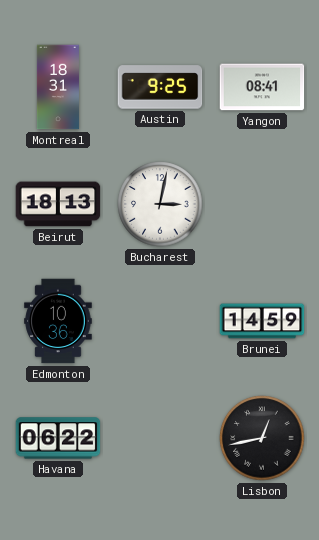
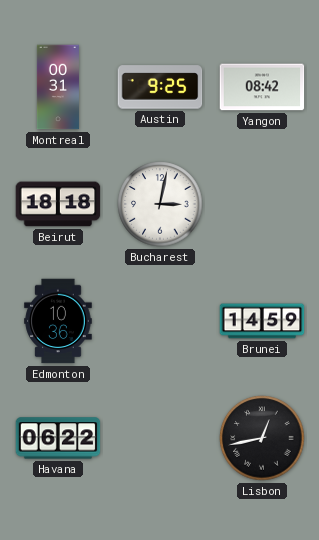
Montreal: 18:31 -> 00:31 (58, 87)
Yangon: 08:41 -> 08:42 (262, 87)
Beirut: 18:13 -> 18:18 (58, 204)
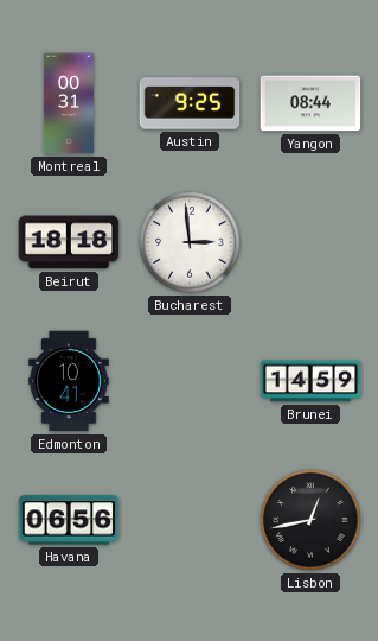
Yangon: 08:42 -> 08:44 (310, 103)
Bucharest: 3:02 -> 2:59 (190, 242)
Edmonton: 10:36 -> 10:41 (69, 381)
Havana: 06:22 -> 06:56 (69, 520)
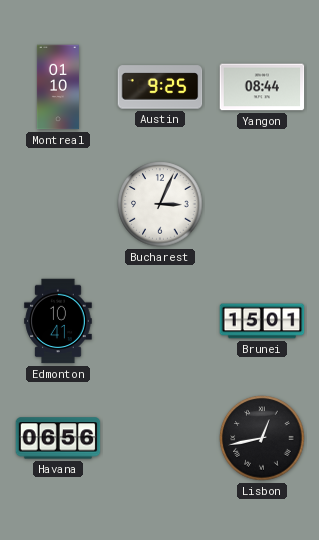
Montreal: 00:31 -> 01:10 (58, 87)
Beirut: 18:18 -> none (69, 242)
Bucharest: 2:59 -> 3:04 (160, 204)
Brunei: 14:59 -> 15:01 (262, 321)
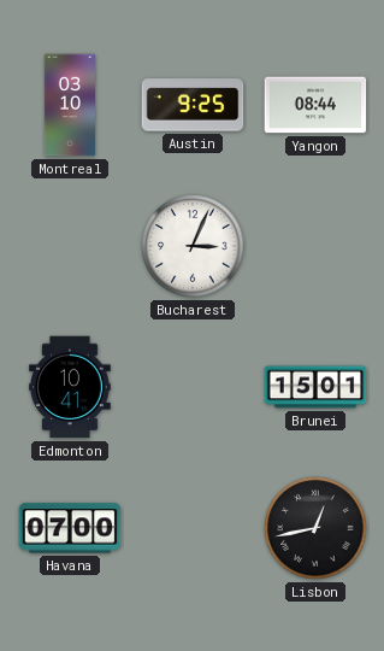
Montreal: 01:10 -> 03:10 (70, 105)
Havana: 06:56 -> 07:00 (70, 528)
